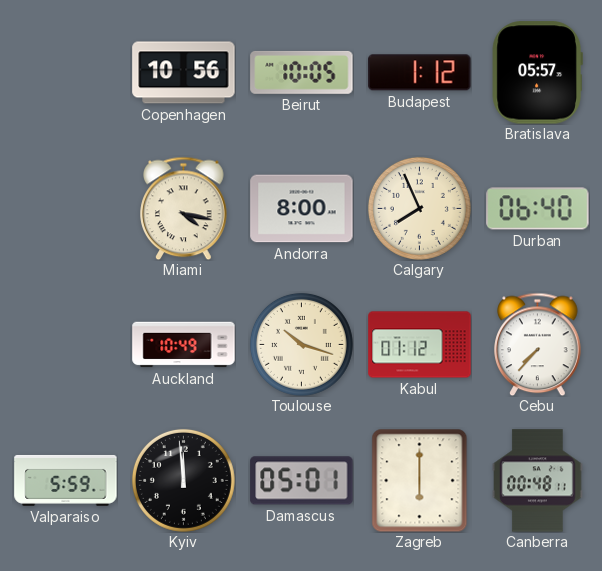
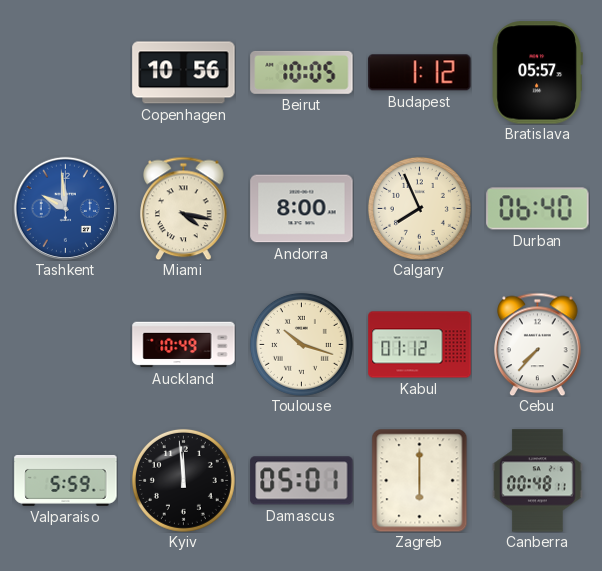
Tashkent: none -> 9:59 (65, 208)
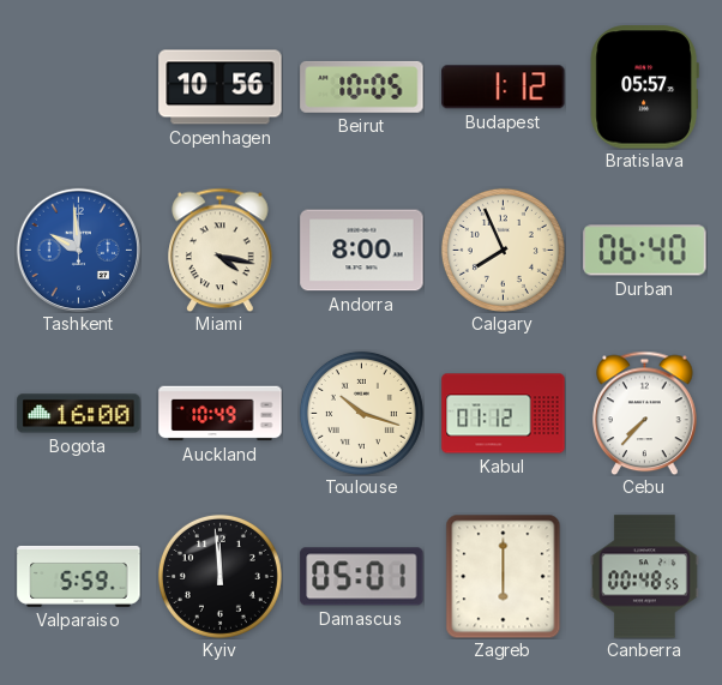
Bogota: none -> 16:00 (79, 414)
Canberra: 00:48:11 -> 00:48:55 (645, 577)
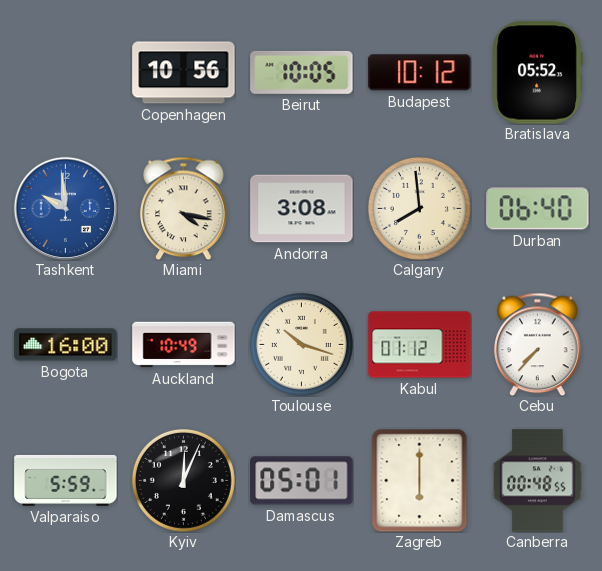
Budapest: 1:12 -> 10:12 (420, 73)
Bratislava: 05:57 -> 05:52 (537, 73)
Andorra: 8:00 -> 3:08 (302, 209)
Calgary: 7:56 -> 7:59 (419, 208)
Kyiv: 11:59 -> 12:04 (183, 480)
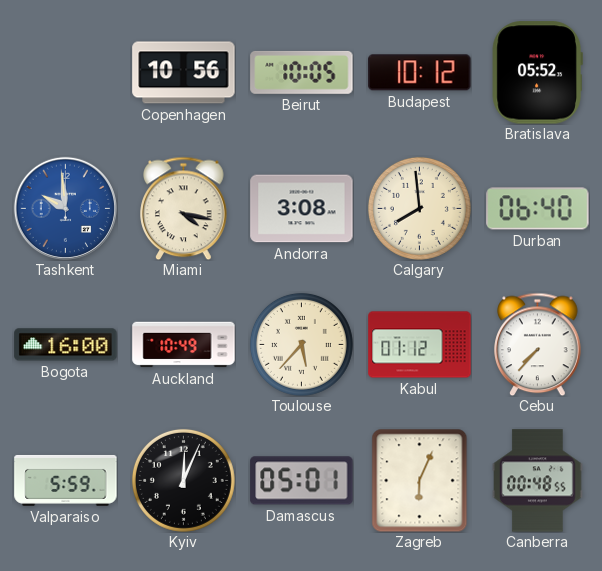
Toulouse: 10:18 -> 5:37 (301, 344)
Zagreb: 6:00 -> 6:04 (420, 480)
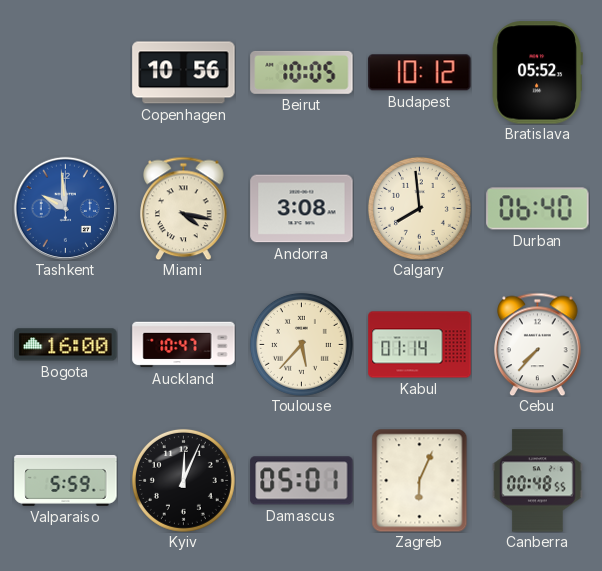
Auckland: 10:49 -> 10:47 (184, 345)
Kabul: 01:12 -> 01:14 (420, 345)
